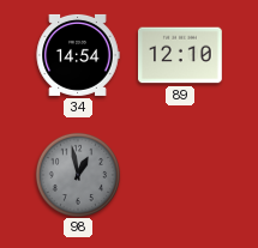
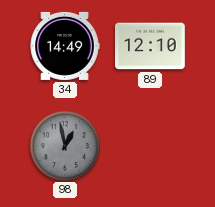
34: 14:54 -> 14:49 (65, 46)
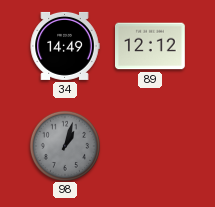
89: 12:10 -> 12:12 (150, 46)
98: 12:58 -> 1:03 (64, 145)
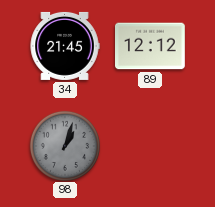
34: 14:49 -> 21:45 (65, 46)
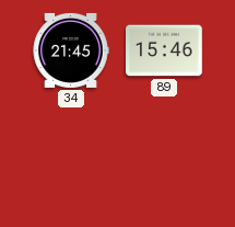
89: 12:12 -> 15:46 (164, 50)
98: 1:03 -> none (64, 145)
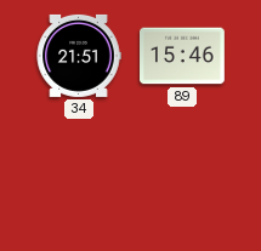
34: 21:45 -> 21:51 (79, 56)
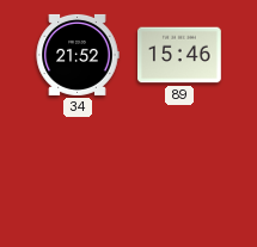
34: 21:51 -> 21:52 (78, 55)
